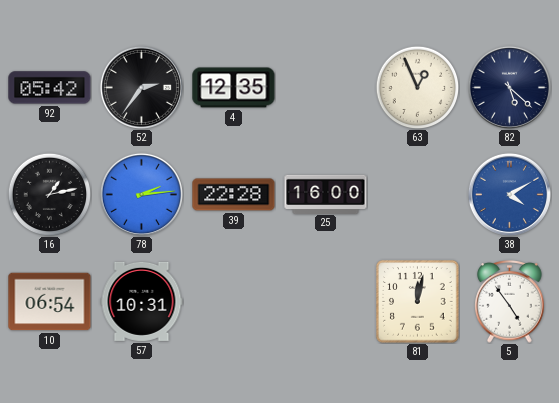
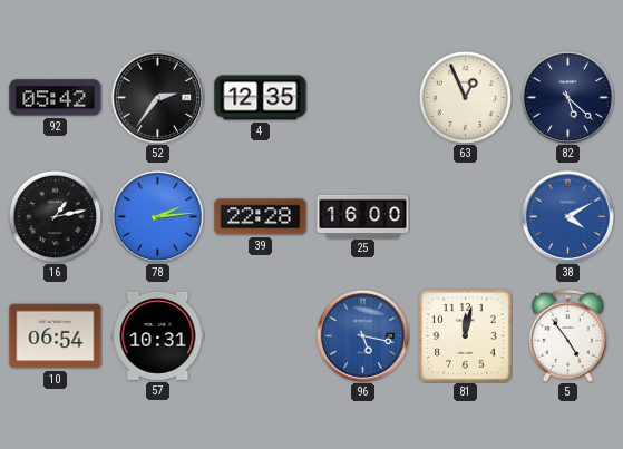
96: none -> 5:17 (362, 335)
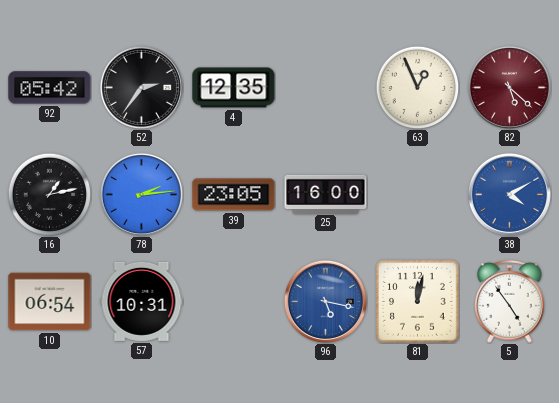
82 dial: navy -> burgundy (509, 87)
39: 22:28 -> 23:05 (234, 195)
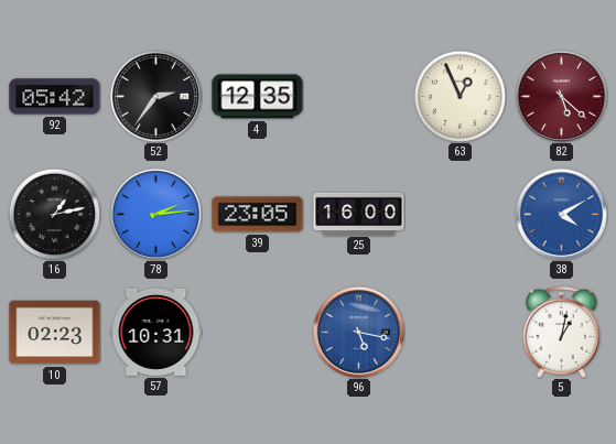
10: 06:54 -> 02:23 (55, 333)
81: 12:02 -> none (418, 302)
5: 4:54 -> 1:02 (562, 333)
